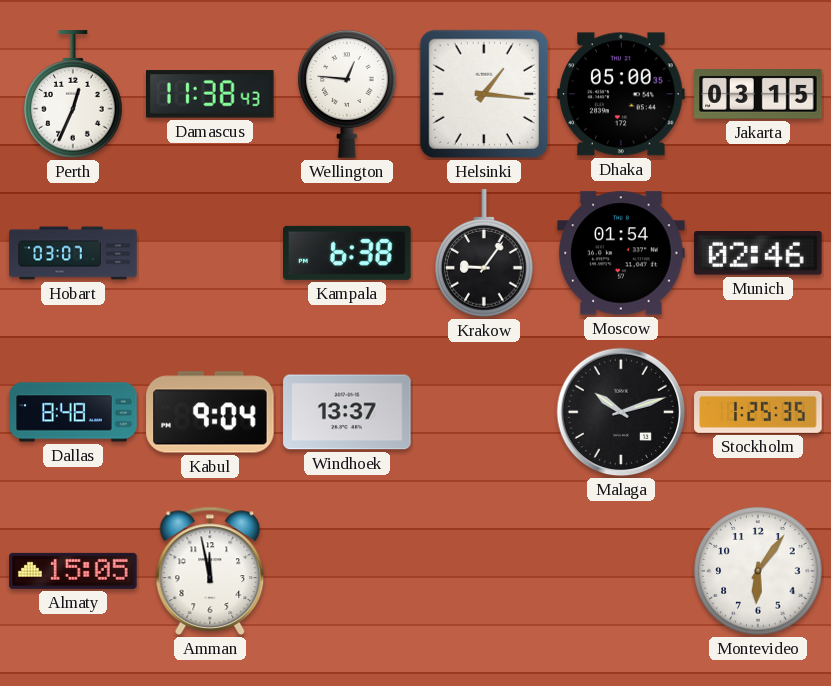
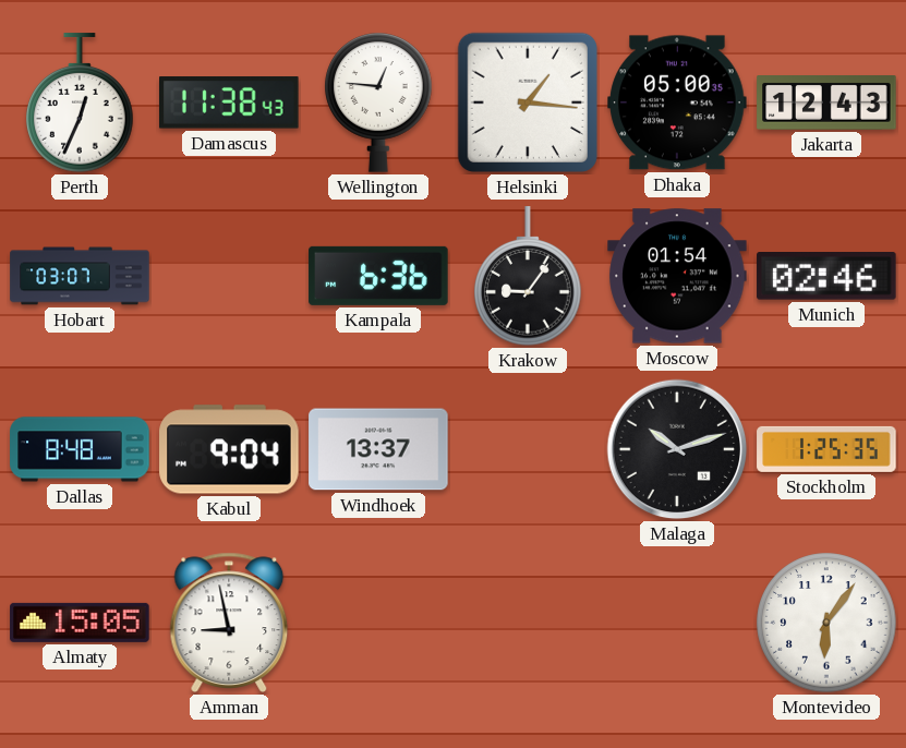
Jakarta: 03:15 -> 12:43 (826, 102)
Kampala: 6:38 -> 6:36 (378, 276)
Amman: 11:58 -> 8:58 (229, 623)
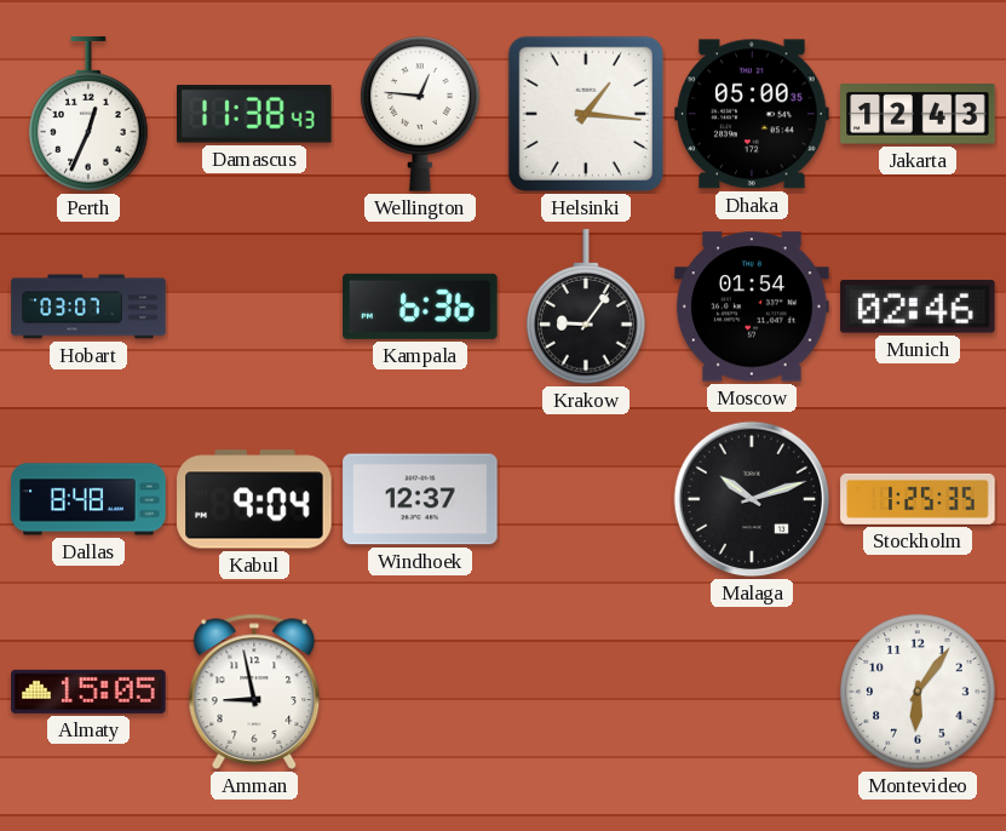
Windhoek: 13:37 -> 12:37 (420, 499)
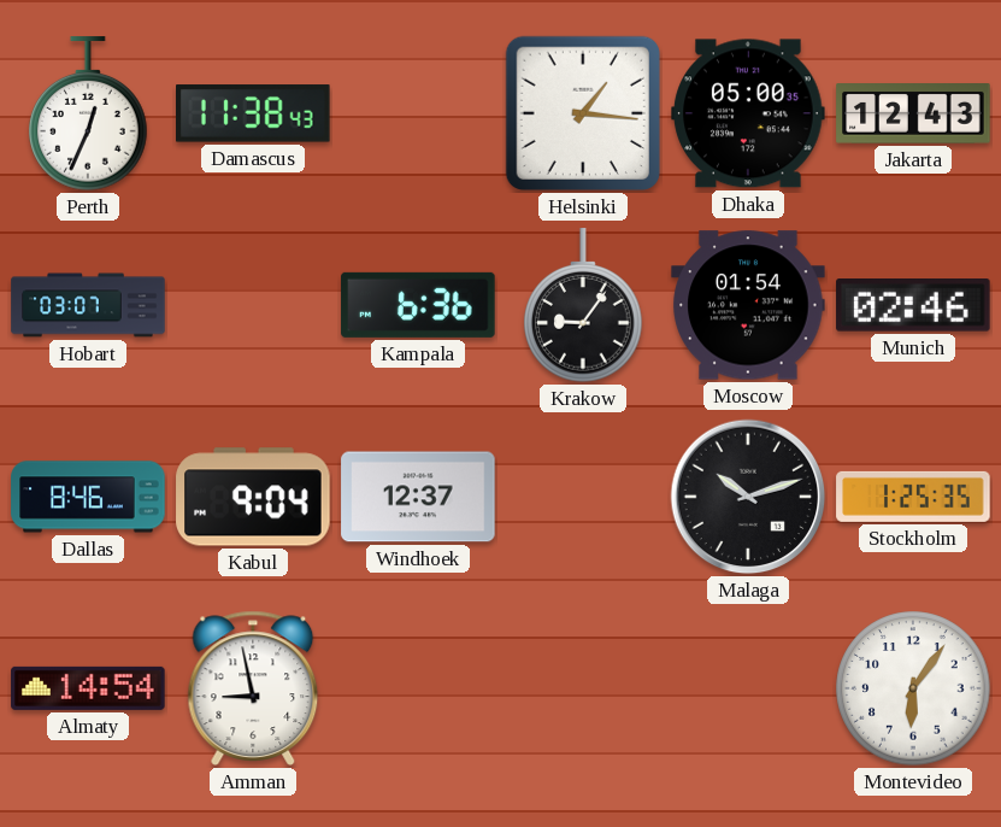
Wellington: 12:46 -> none (420, 114)
Dallas: 8:48 -> 8:46 (88, 497)
Almaty: 15:05 -> 14:54 (88, 688)
